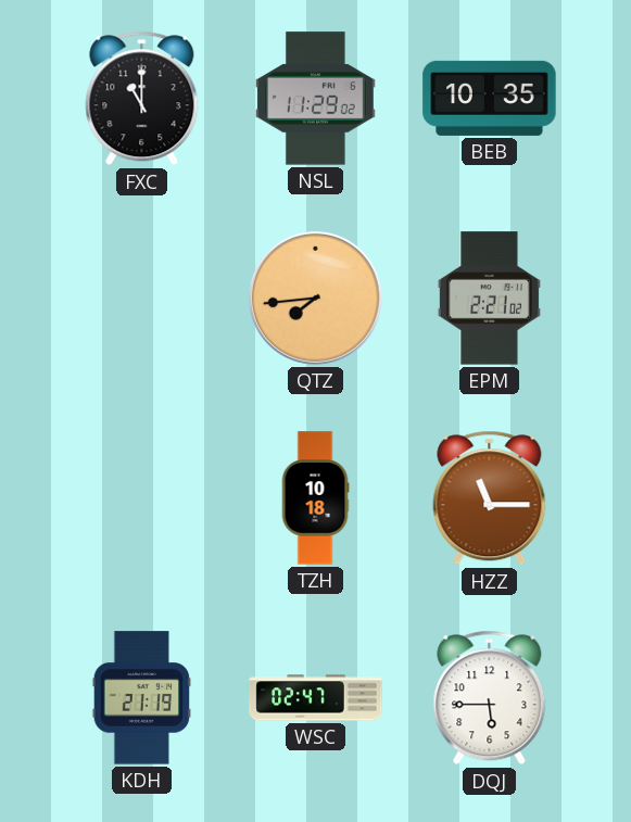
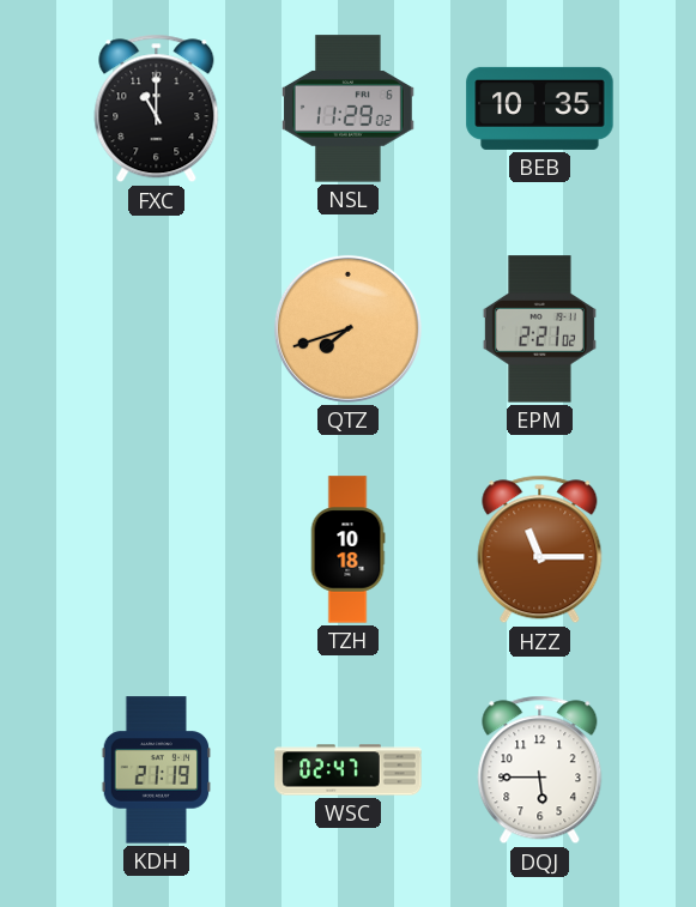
QTZ: 7:44 -> 7:42 (347, 328)
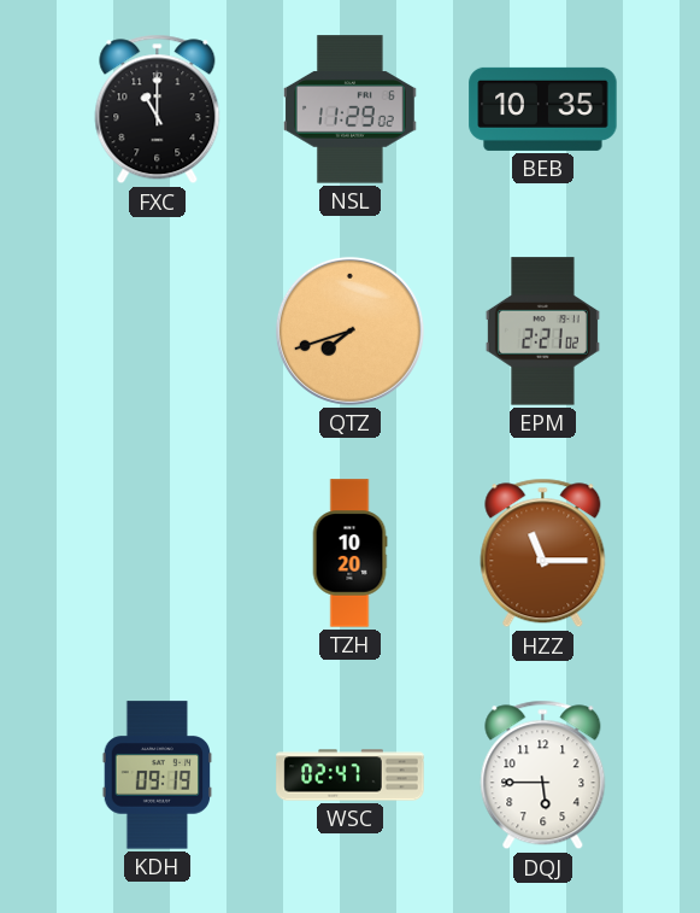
TZH: 10:18 -> 10:20 (349, 554)
KDH: 21:19 -> 09:19 (158, 776)
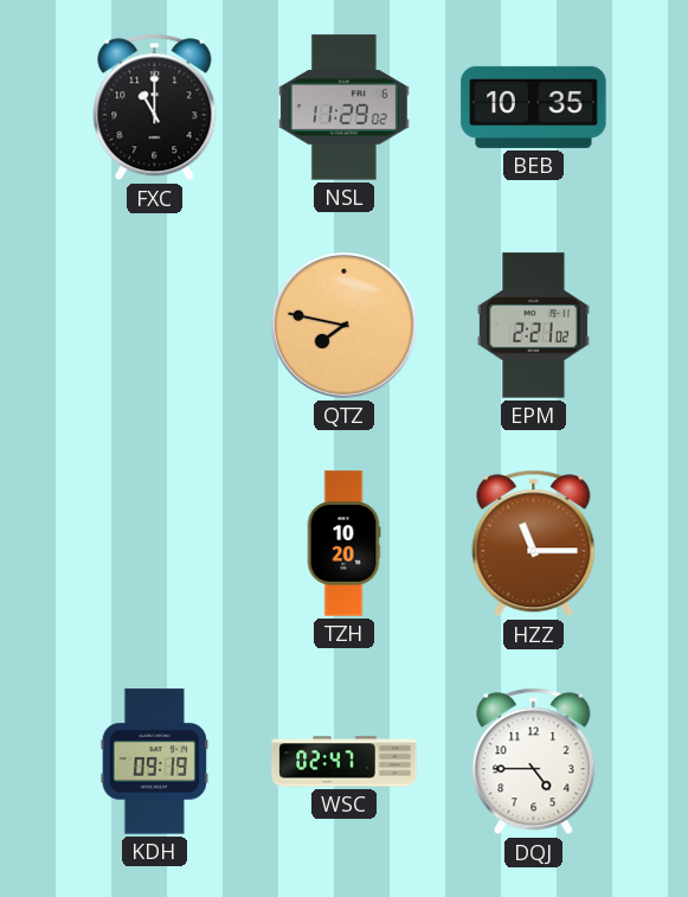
QTZ: 7:42 -> 7:47 (343, 325)
DQJ: 5:45 -> 4:45 (534, 762)
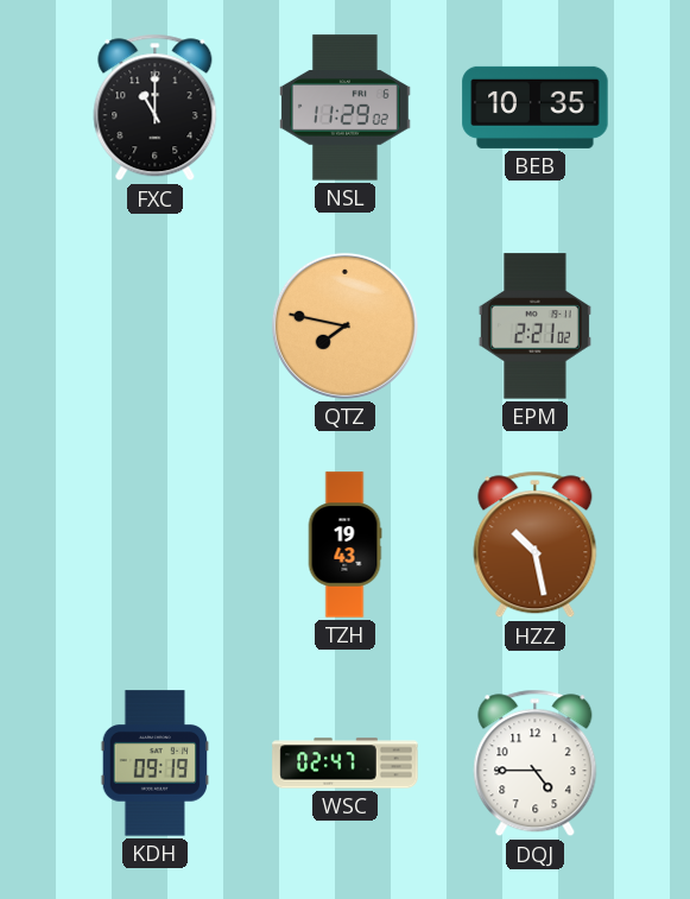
TZH: 10:20 -> 19:43 (344, 545)
HZZ: 11:15 -> 10:28 (536, 545)
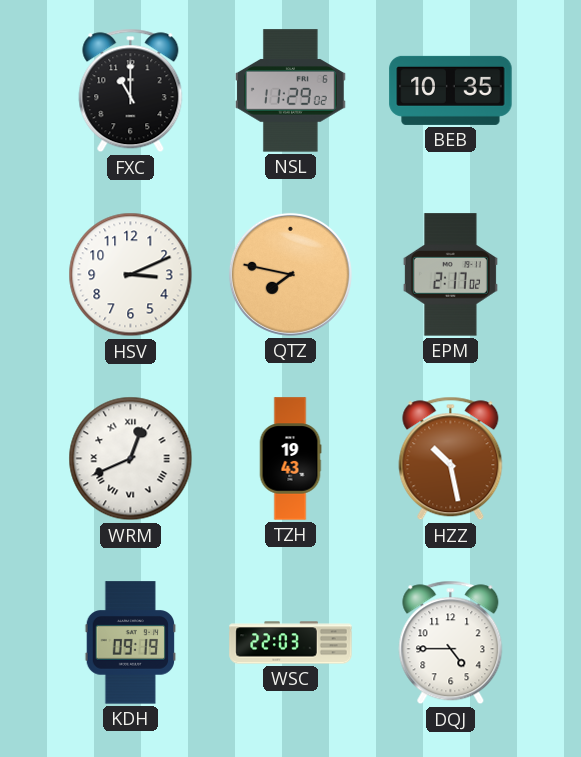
HSV: none -> 3:11 (131, 275)
EPM: 2:21 -> 2:17 (450, 275)
WRM: none -> 12:41 (131, 459)
WSC: 02:47 -> 22:03 (291, 643)
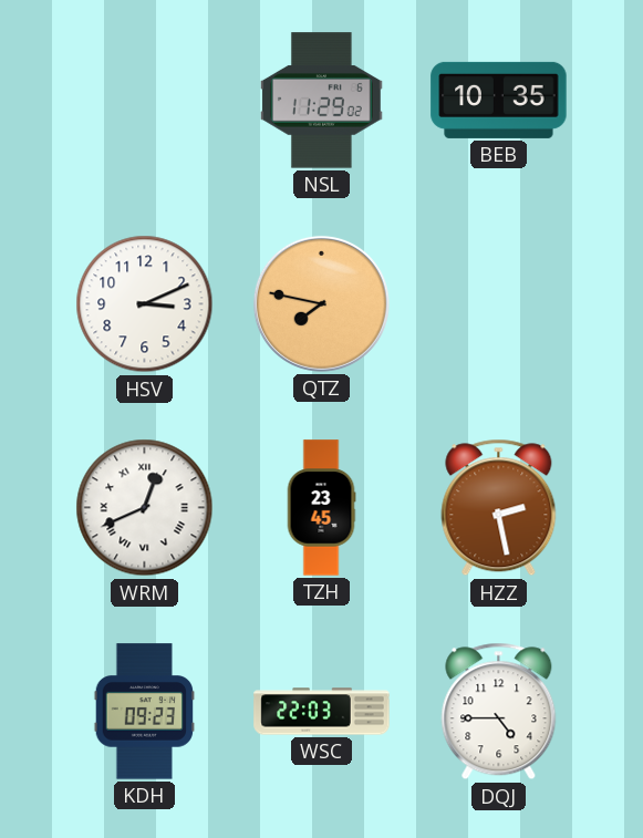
FXC: 11:00 -> none (131, 91)
EPM: 2:17 -> none (450, 275)
TZH: 19:43 -> 23:45 (321, 508)
HZZ: 10:28 -> 2:28 (499, 508)
KDH: 09:19 -> 09:23 (145, 712)
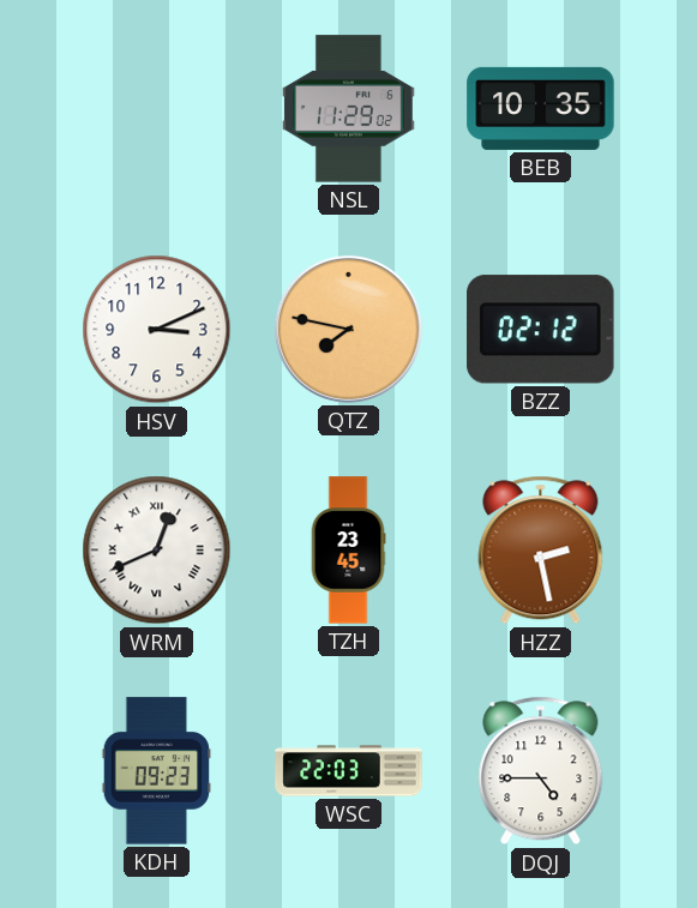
BZZ: none -> 02:12 (541, 330)
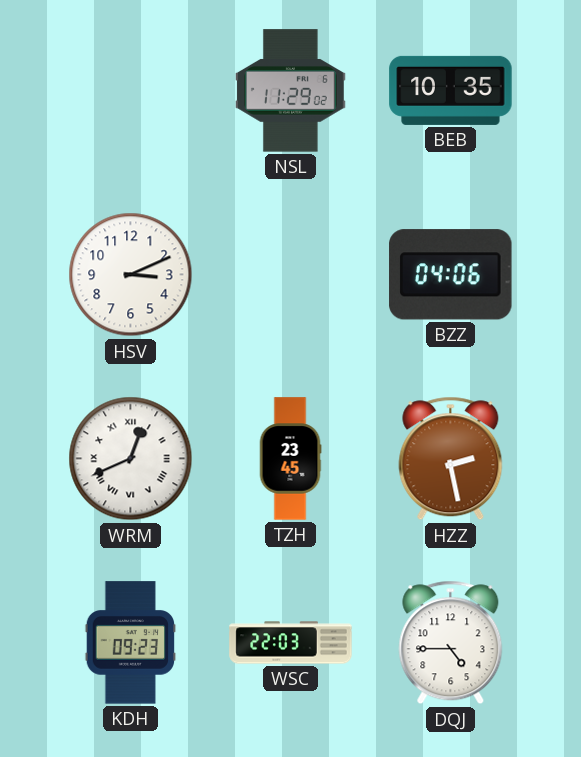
QTZ: 7:47 -> none (348, 329)
BZZ: 02:12 -> 04:06 (451, 275)
